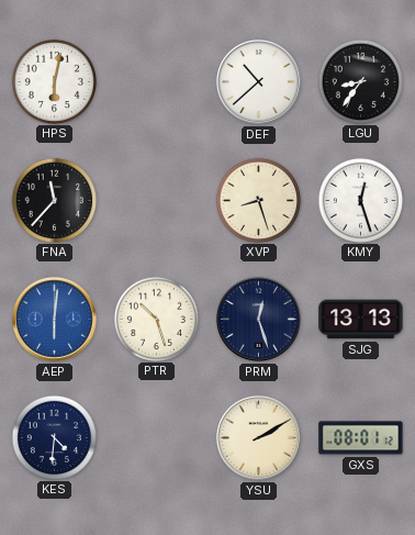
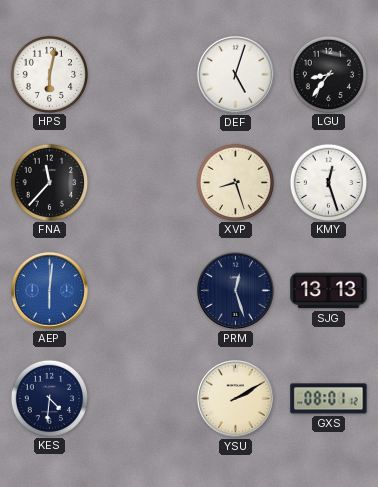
DEF: 10:38 -> 5:03 (235, 74)
PTR: 10:27 -> none (156, 319)
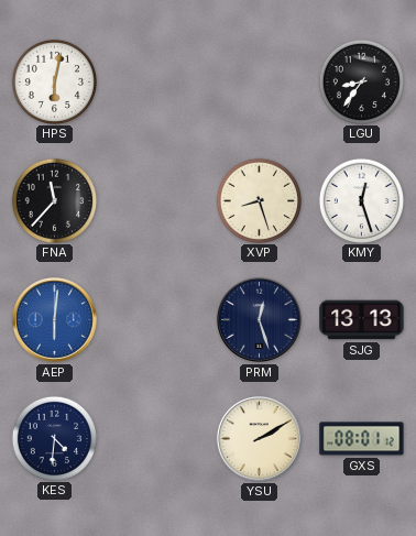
DEF: 5:03 -> none (235, 74)
